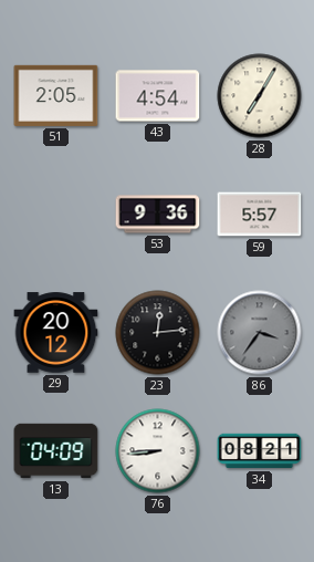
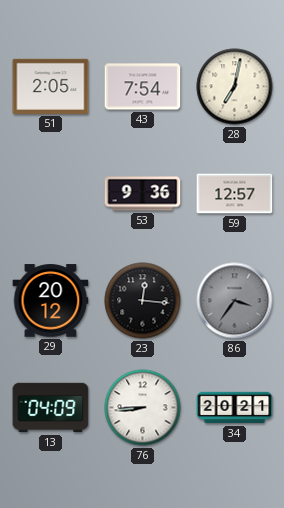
43: 4:54 -> 7:54 (143, 87)
28: 7:05 -> 7:02 (235, 87)
59: 5:57 -> 12:57 (235, 194)
23: 12:14 -> 12:16 (143, 301)
34: 08:21 -> 20:21 (235, 408)
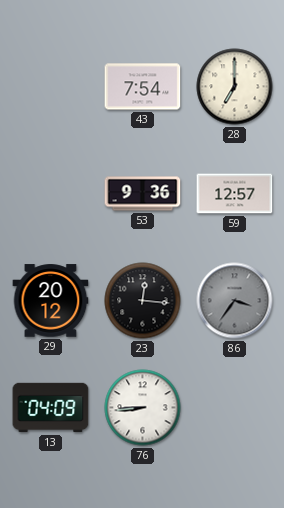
51: 2:05 -> none (51, 86)
28: 7:02 -> 7:00 (235, 87)
34: 20:21 -> none (235, 408)
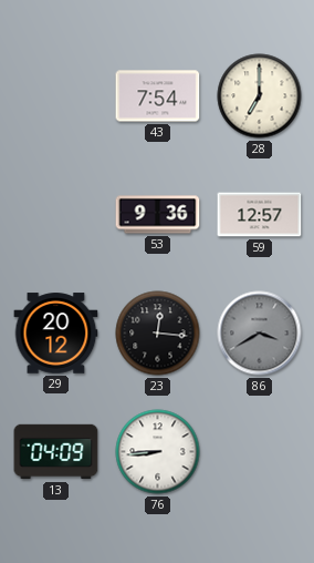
86: 3:36 -> 3:40 (260, 334)
